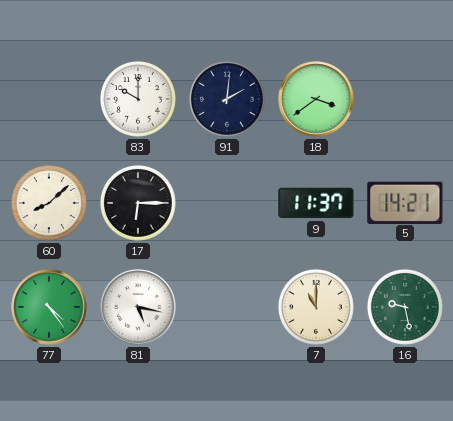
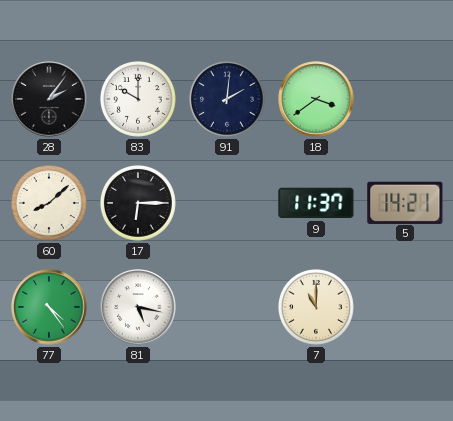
28: none -> 2:06 (49, 99)
16: 9:28 -> none (405, 307)
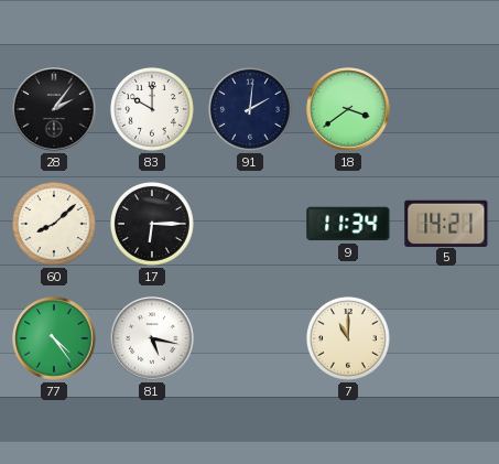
9: 11:37 -> 11:34 (348, 224)
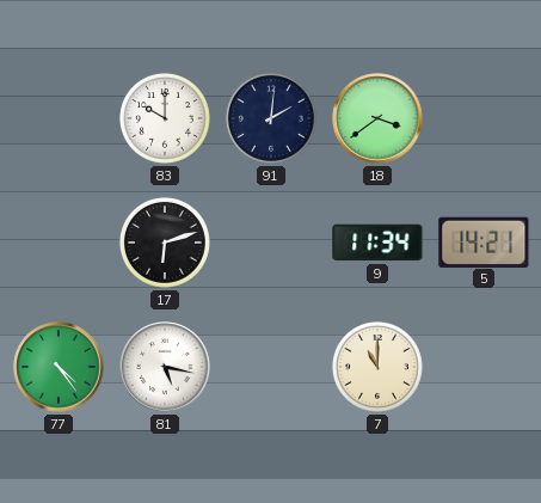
28: 2:06 -> none (54, 109)
60: 8:08 -> none (54, 224)
17: 6:15 -> 6:12 (165, 243)
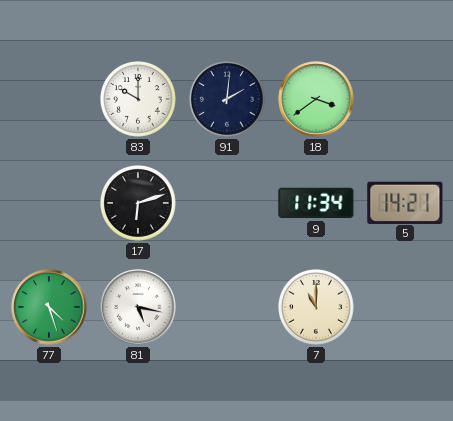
77: 4:24 -> 4:27 (49, 307)
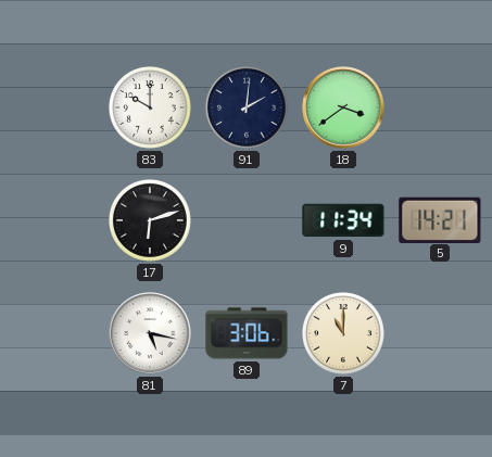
77: 4:27 -> none (49, 307)
89: none -> 3:06 (247, 333)
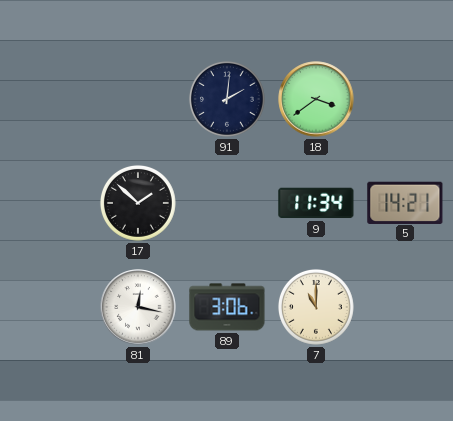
83: 10:00 -> none (150, 107)
17: 6:12 -> 1:52 (138, 203)
81: 5:17 -> 12:17 (138, 307)
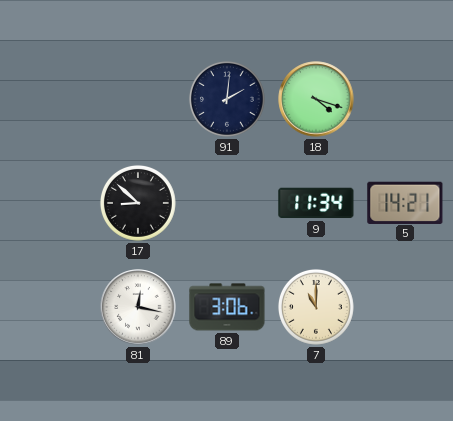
18: 3:39 -> 4:18 (316, 99)
17: 1:52 -> 8:52 (138, 203)
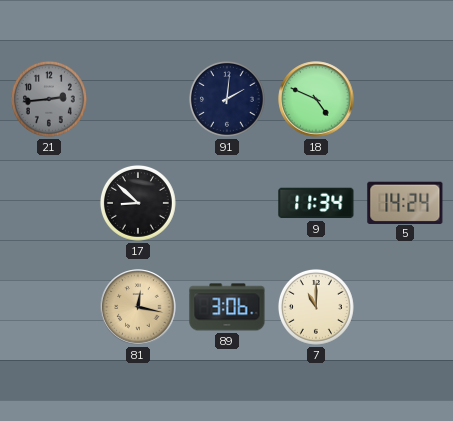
21: none -> 2:44 (49, 99)
18: 4:18 -> 4:49 (316, 99)
5: 14:21 -> 14:24 (405, 202)
81 dial: white -> champagne (138, 307)
